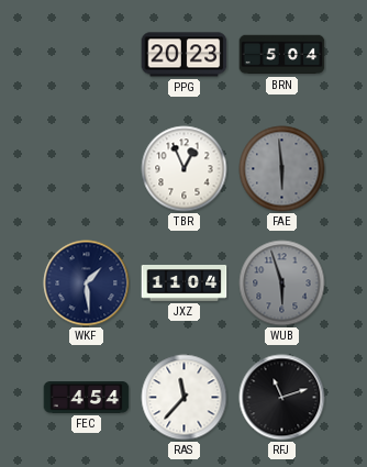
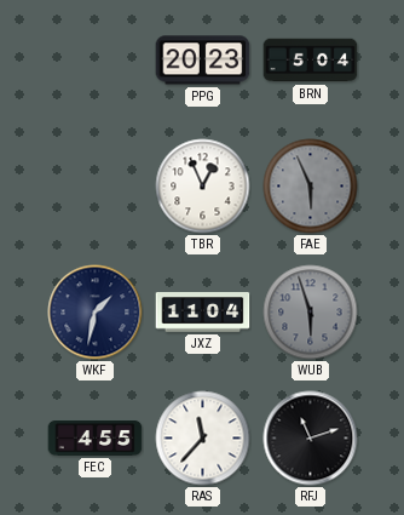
FAE: 5:59 -> 5:56 (311, 187)
WKF: 1:29 -> 1:32 (96, 313)
FEC: 4:54 -> 4:55 (96, 439)
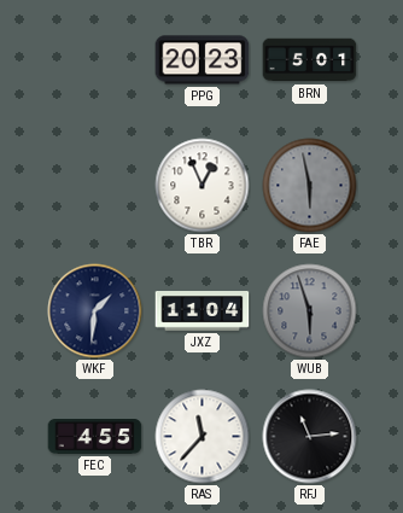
BRN: 5:04 -> 5:01 (310, 60)
FAE: 5:56 -> 5:58 (310, 186)
WKF: 1:32 -> 1:31 (95, 311)
RFJ: 11:12 -> 11:14 (310, 437)
